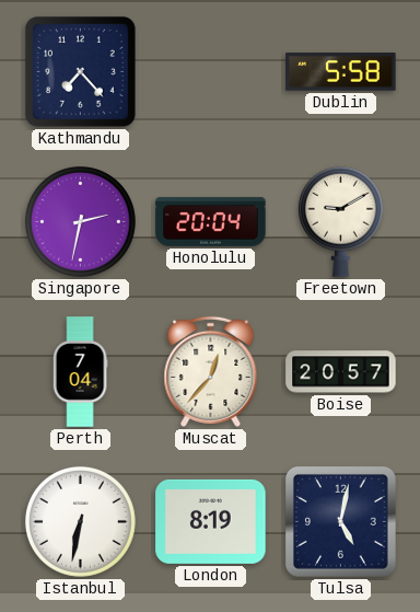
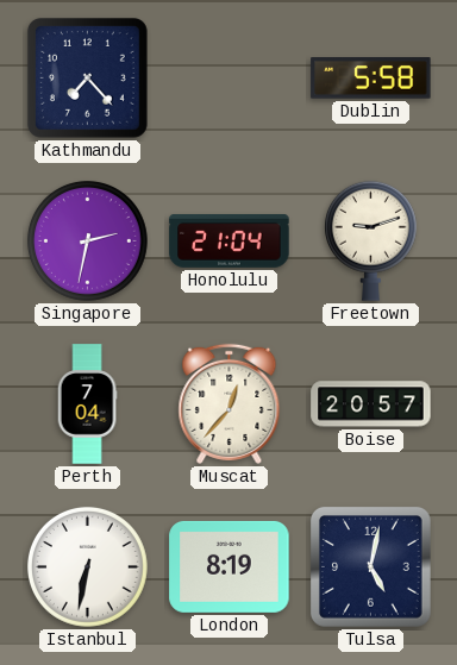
Honolulu: 20:04 -> 21:04 (230, 240)
Freetown: 9:10 -> 9:12 (370, 240)
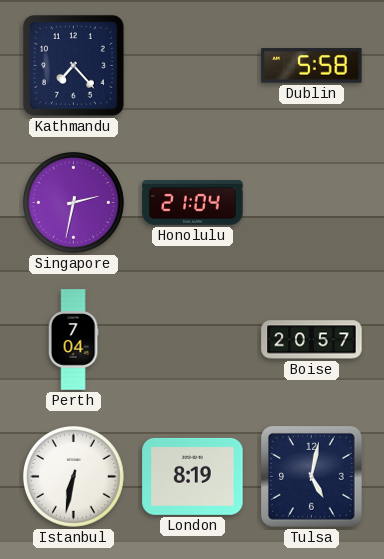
Freetown: 9:12 -> none (370, 240)
Muscat: 12:37 -> none (230, 403)
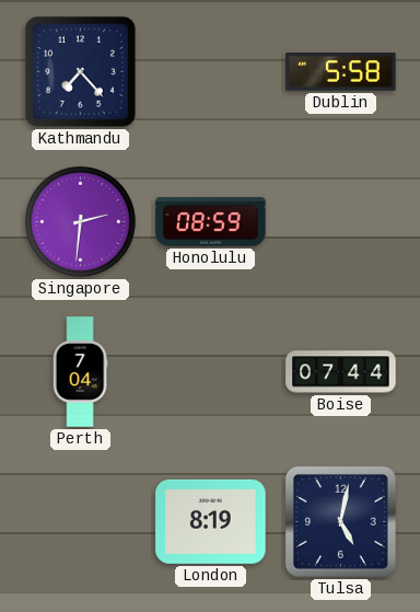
Singapore: 2:32 -> 2:31 (80, 221)
Honolulu: 21:04 -> 08:59 (211, 221)
Boise: 20:57 -> 07:44 (341, 372)
Istanbul: 6:32 -> none (73, 476)
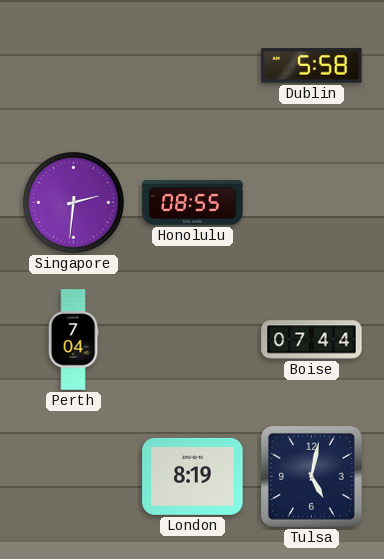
Kathmandu: 7:23 -> none (80, 71)
Honolulu: 08:59 -> 08:55 (193, 202)
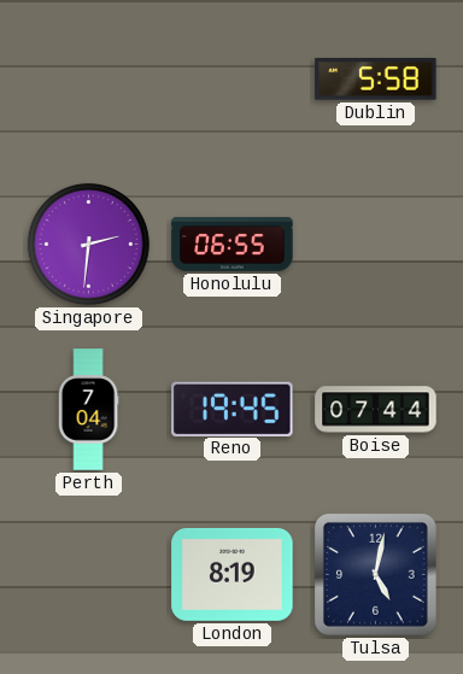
Honolulu: 08:55 -> 06:55 (233, 244)
Reno: none -> 19:45 (233, 409)
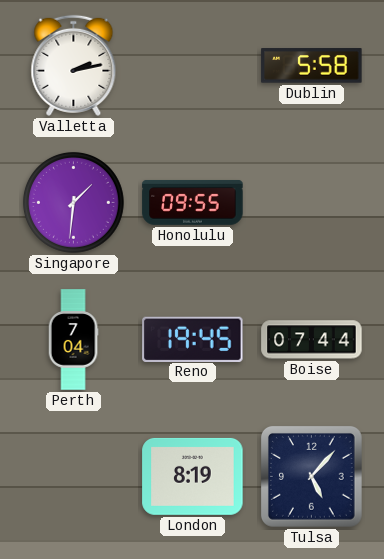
Valletta: none -> 2:13 (74, 65)
Singapore: 2:31 -> 1:31 (73, 202)
Honolulu: 06:55 -> 09:55 (193, 202)
Tulsa: 5:02 -> 5:07 (311, 476)
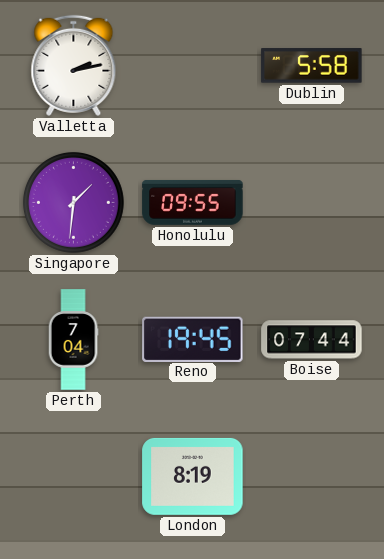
Tulsa: 5:07 -> none (311, 476)
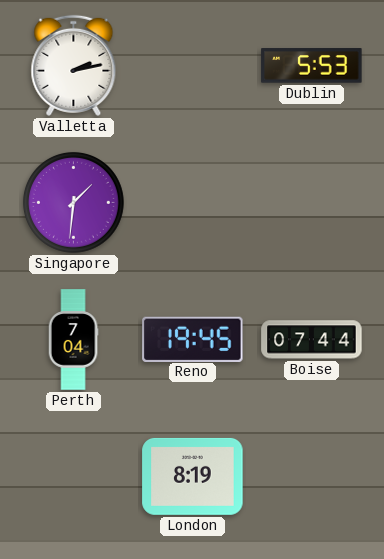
Dublin: 5:58 -> 5:53 (312, 66)
Honolulu: 09:55 -> none (193, 202)
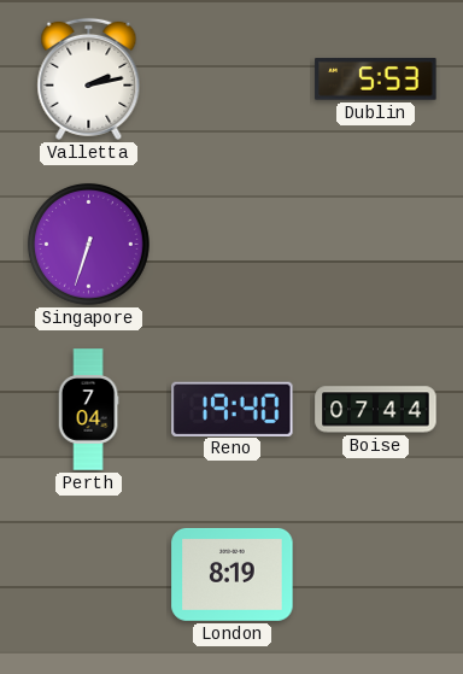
Singapore: 1:31 -> 6:33 (88, 244)
Reno: 19:45 -> 19:40 (233, 409)
